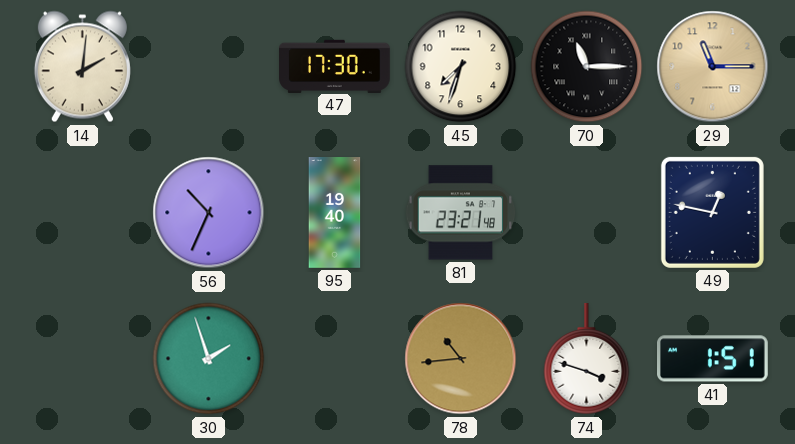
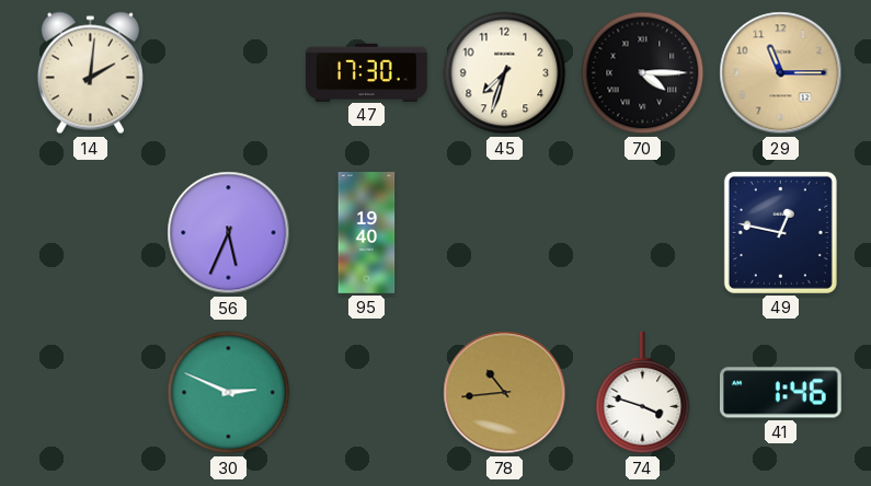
70: 11:15 -> 4:15 (643, 73)
56: 10:34 -> 5:34 (229, 233)
81: 23:21 -> none (461, 213)
30: 1:57 -> 2:49 (229, 393)
41: 1:51 -> 1:46 (781, 393)
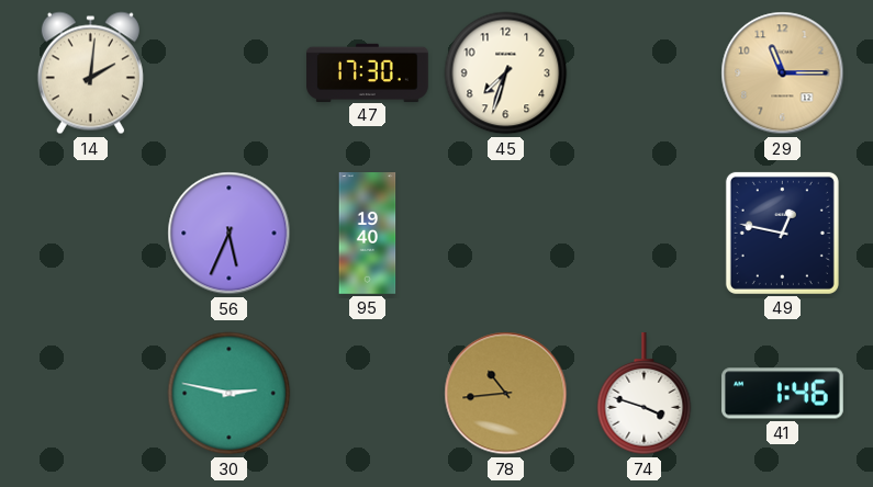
70: 4:15 -> none (643, 73)
30: 2:49 -> 2:47 (230, 394)
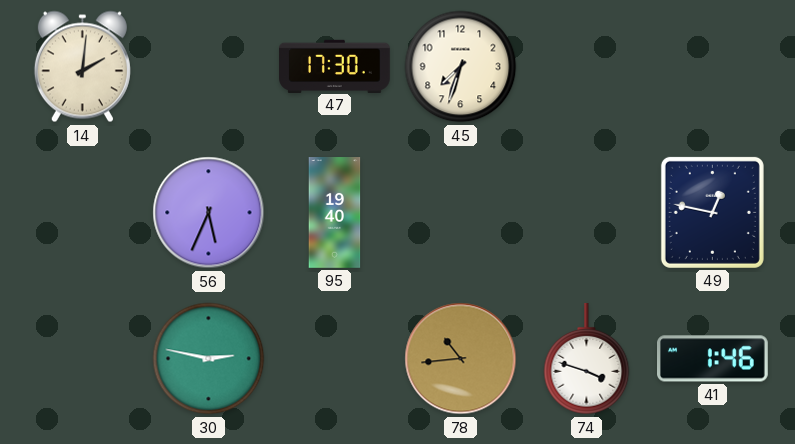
29: 11:15 -> none (783, 73)
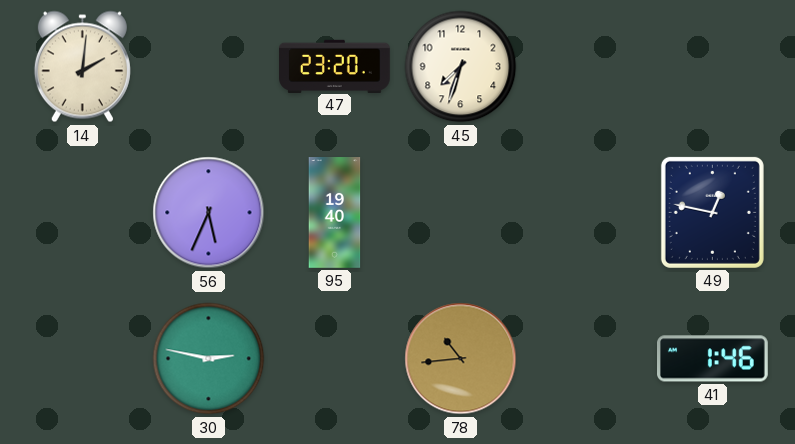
47: 17:30 -> 23:20 (335, 66)
74: 3:48 -> none (587, 360)
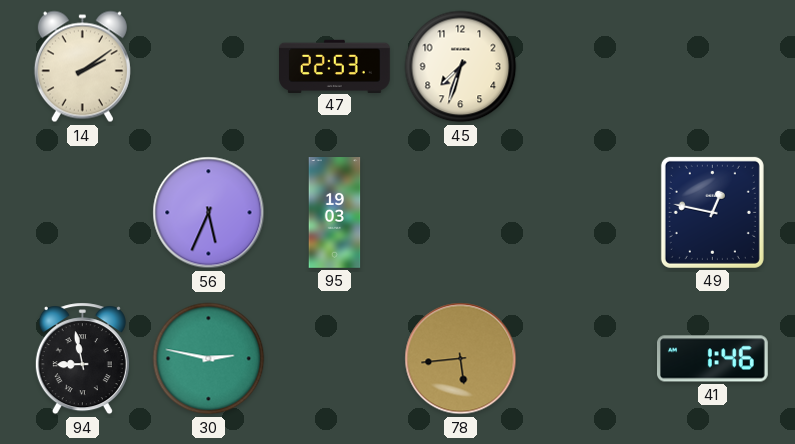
14: 2:01 -> 2:09 (82, 67)
47: 23:20 -> 22:53 (335, 66)
95: 19:40 -> 19:03 (335, 213)
94: none -> 8:58 (82, 359)
78: 10:44 -> 5:44 (461, 359)
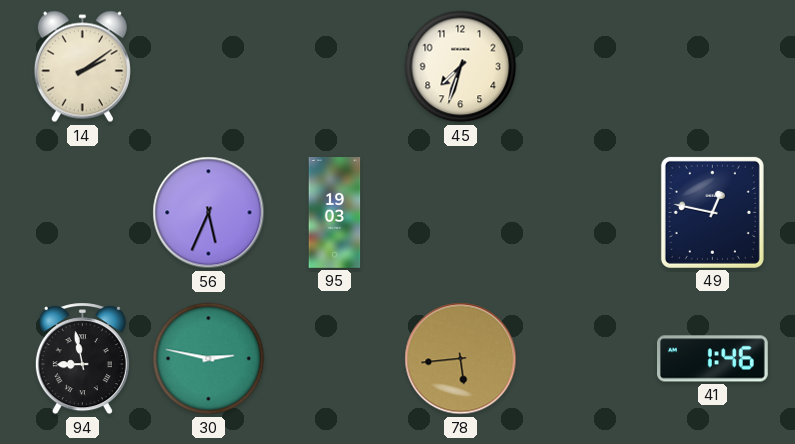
47: 22:53 -> none (335, 66)
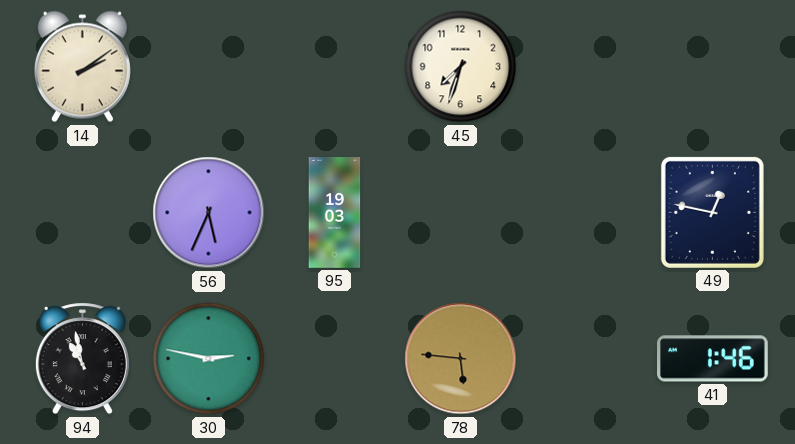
94: 8:58 -> 10:58 (82, 359)
78: 5:44 -> 5:46 (461, 359)
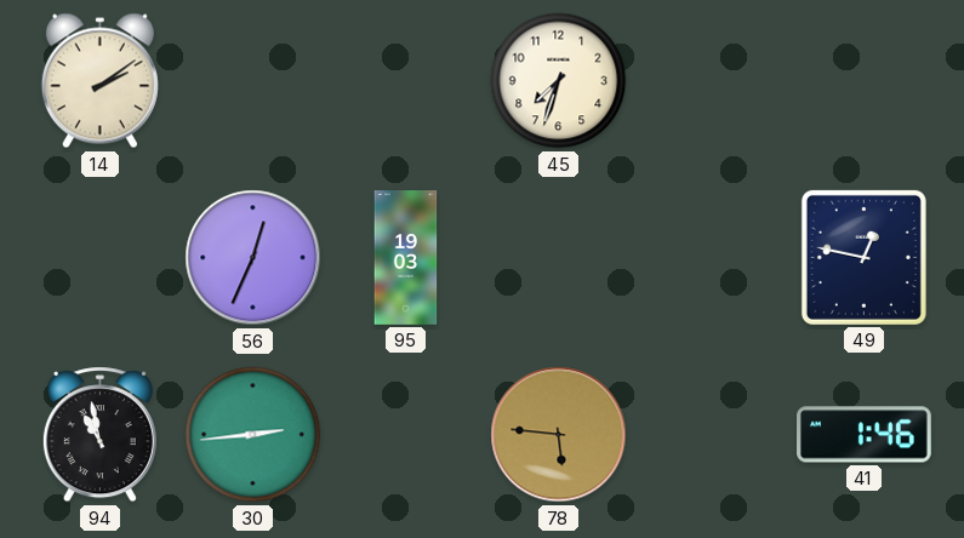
56: 5:34 -> 12:34 (253, 258)
30: 2:47 -> 2:44 (253, 435)
